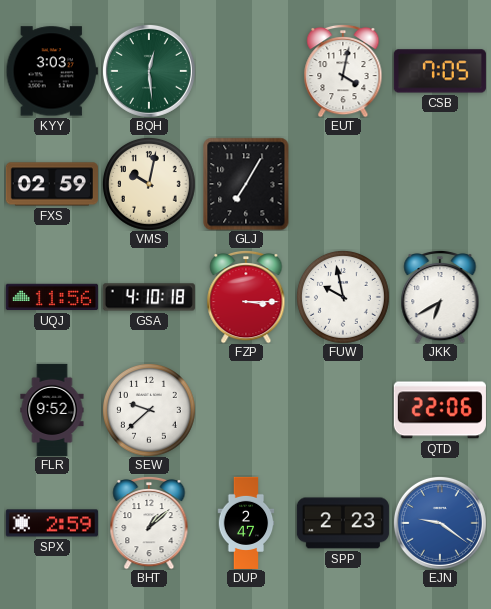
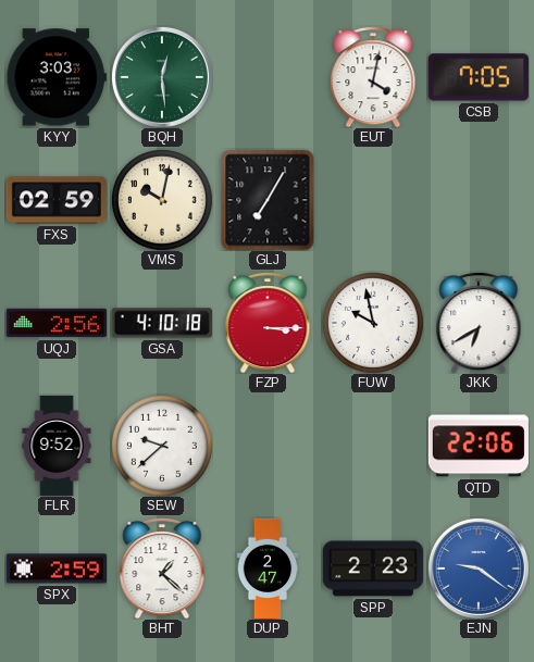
UQJ: 11:56 -> 2:56 (57, 323)
BHT: 1:08 -> 1:22 (162, 569)
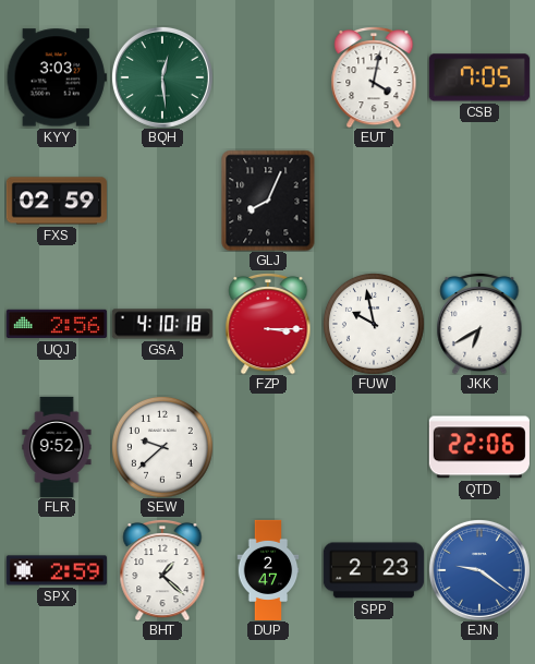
VMS: 10:02 -> none (162, 200)
GLJ: 7:05 -> 8:04 (268, 201)
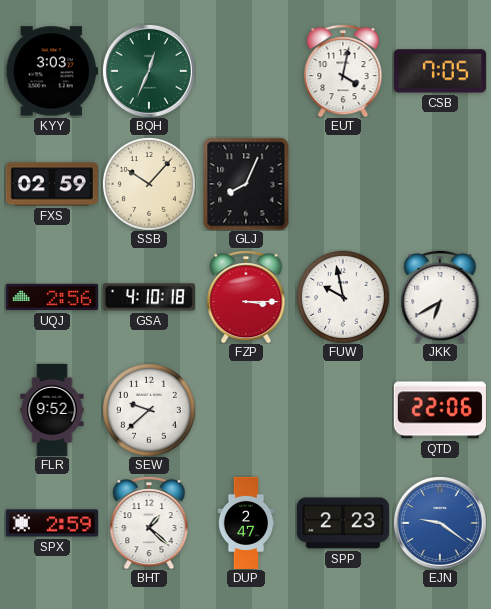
BQH: 12:29 -> 12:34 (149, 71)
SSB: none -> 10:07 (149, 184)
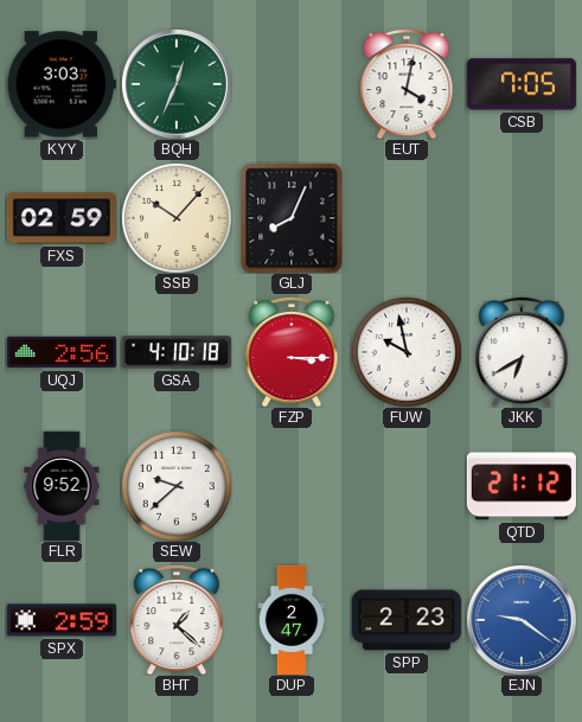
QTD: 22:06 -> 21:12 (522, 486)
